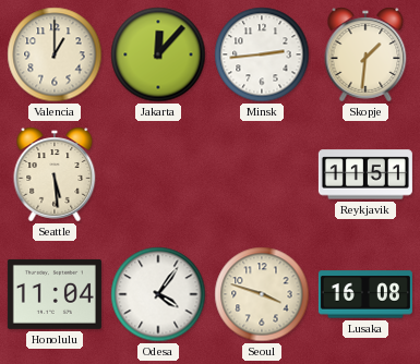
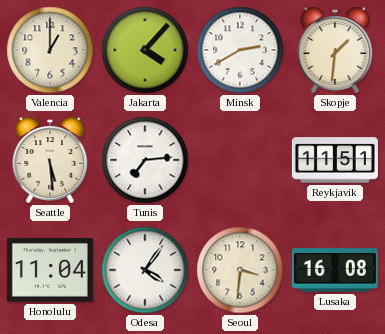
Jakarta: 12:07 -> 4:07 (145, 50)
Minsk: 2:44 -> 2:40 (240, 50)
Tunis: none -> 7:14 (145, 160)
Seoul: 3:48 -> 3:31 (240, 270)
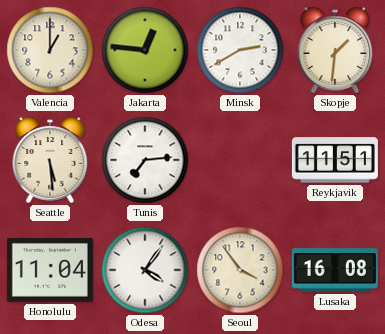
Jakarta: 4:07 -> 12:46 (145, 50)
Seoul: 3:31 -> 3:54 (240, 270)
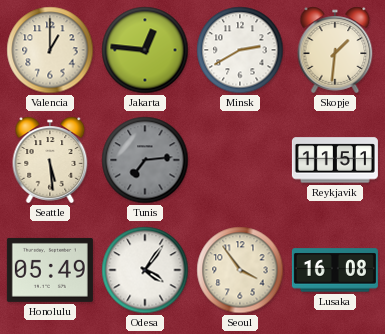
Tunis dial: white -> grey (145, 160)
Honolulu: 11:04 -> 05:49 (50, 270)
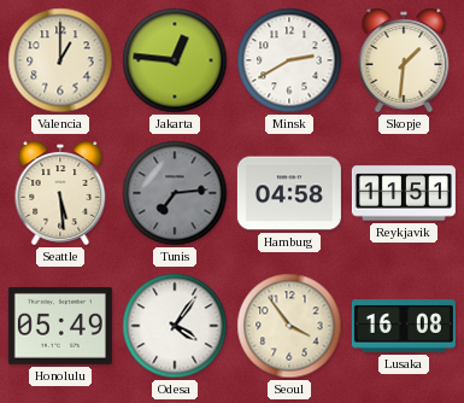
Hamburg: none -> 04:58 (289, 193)
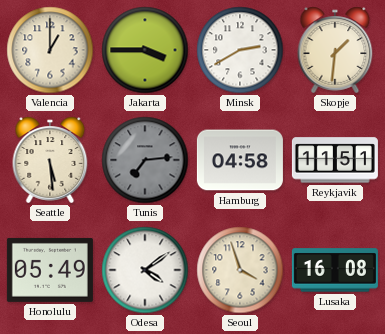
Jakarta: 12:46 -> 3:45 (145, 50)
Odesa: 4:06 -> 4:09 (145, 270)
Seoul: 3:54 -> 3:57 (240, 270)
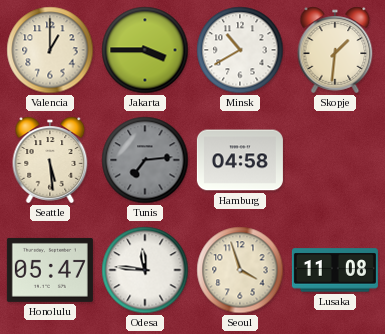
Minsk: 2:40 -> 10:40 (240, 50)
Reykjavik: 11:51 -> none (335, 160)
Honolulu: 05:49 -> 05:47 (50, 270)
Odesa: 4:09 -> 11:46 (145, 270)
Lusaka: 16:08 -> 11:08 (335, 270)
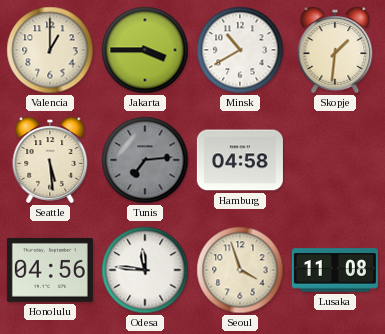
Honolulu: 05:47 -> 04:56 (50, 270)
